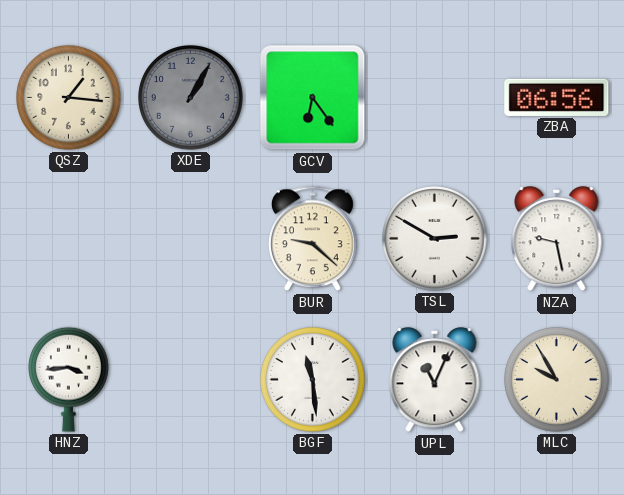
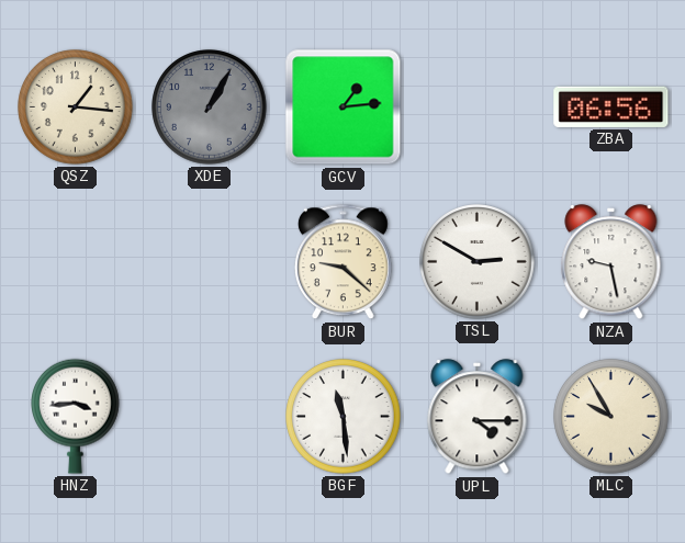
GCV: 6:24 -> 1:14 (344, 108)
UPL: 11:04 -> 4:15 (478, 417)
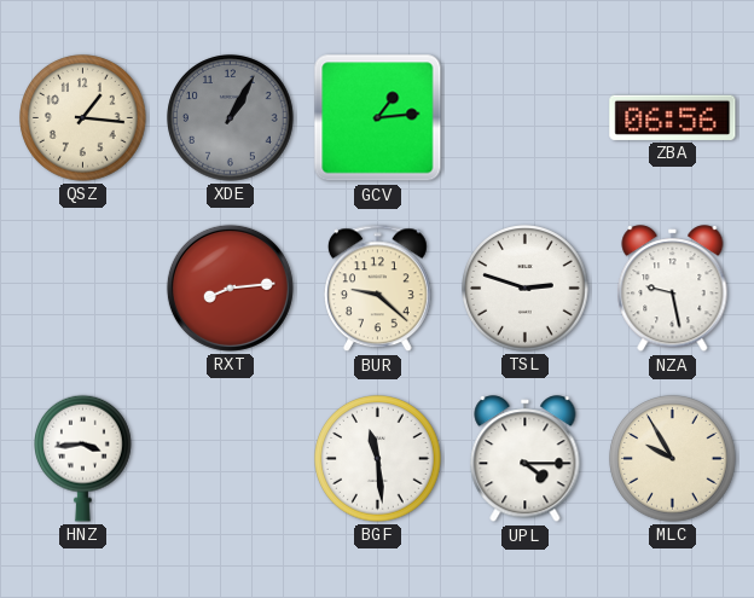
RXT: none -> 8:14 (230, 288)
TSL: 2:50 -> 2:48 (526, 289)
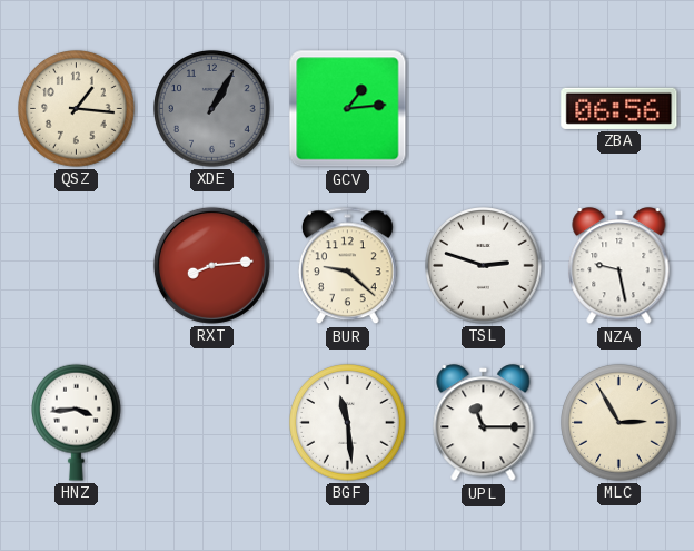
UPL: 4:15 -> 11:15 (484, 423)
MLC: 9:55 -> 2:55 (619, 423)
